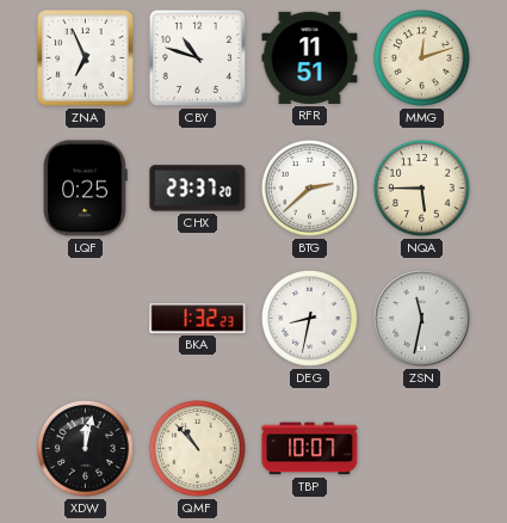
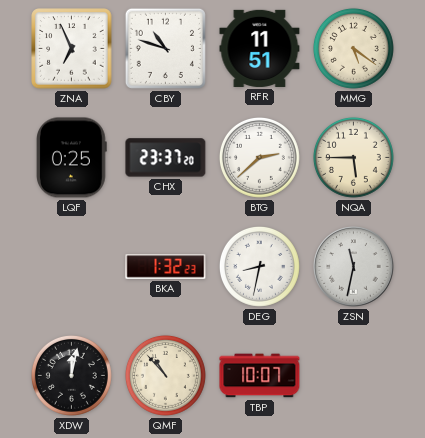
MMG: 12:12 -> 5:21 (353, 48)
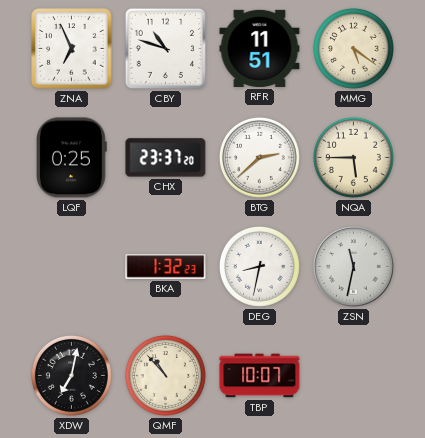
XDW: 12:02 -> 7:02 (71, 375)
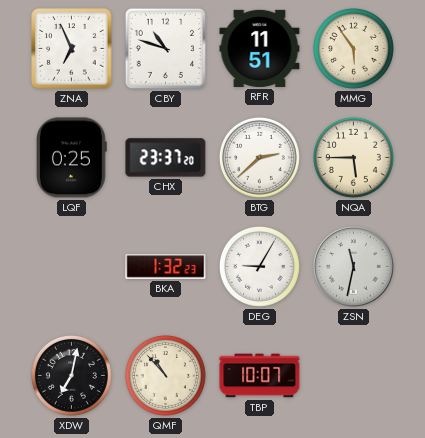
MMG: 5:21 -> 5:54 (353, 48)
DEG: 8:32 -> 9:05 (259, 266)
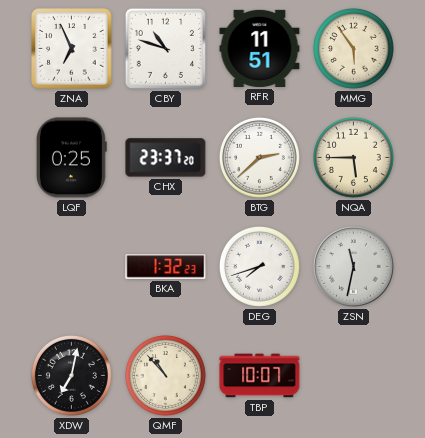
DEG: 9:05 -> 7:42 (259, 266)
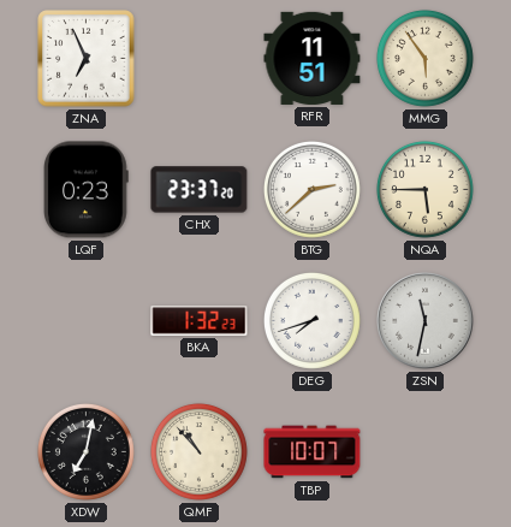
CBY: 10:48 -> none (165, 48)
LQF: 0:25 -> 0:23 (87, 190)
